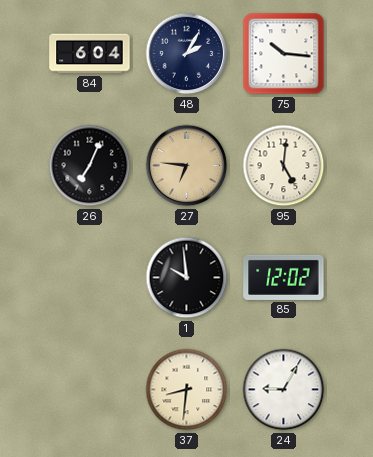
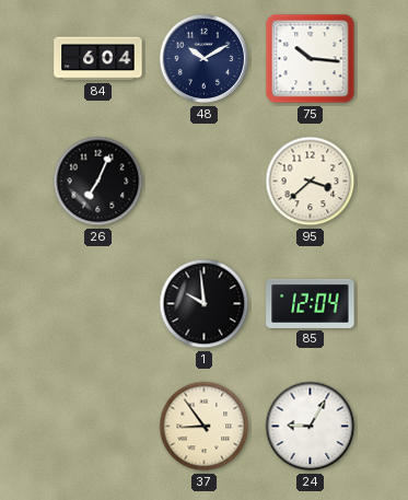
48: 2:05 -> 10:10 (205, 59)
27: 6:46 -> none (187, 166)
95: 5:01 -> 3:38 (311, 182)
85: 12:02 -> 12:04 (311, 303)
37: 8:31 -> 8:54 (205, 427)
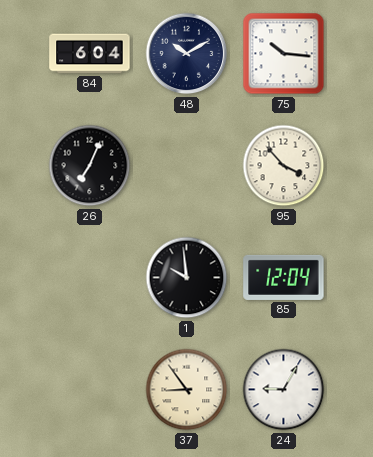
95: 3:38 -> 3:53 (284, 166)
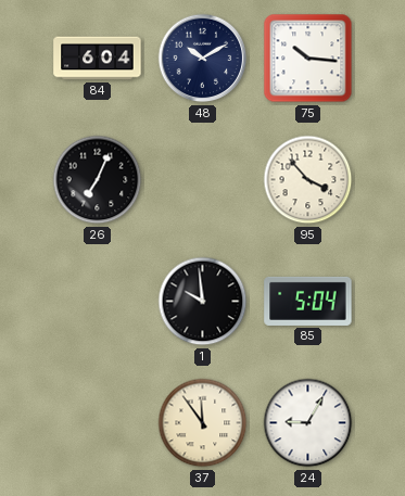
85: 12:04 -> 5:04 (308, 301)
37: 8:54 -> 11:54 (203, 423)
